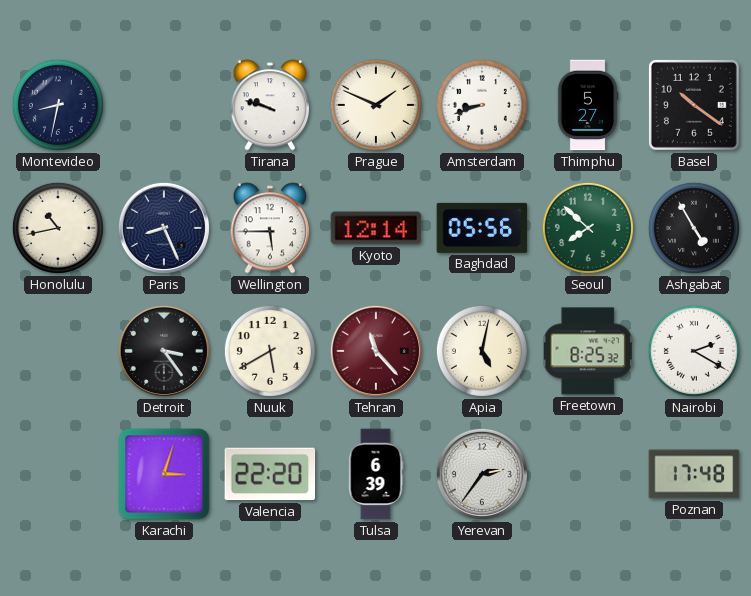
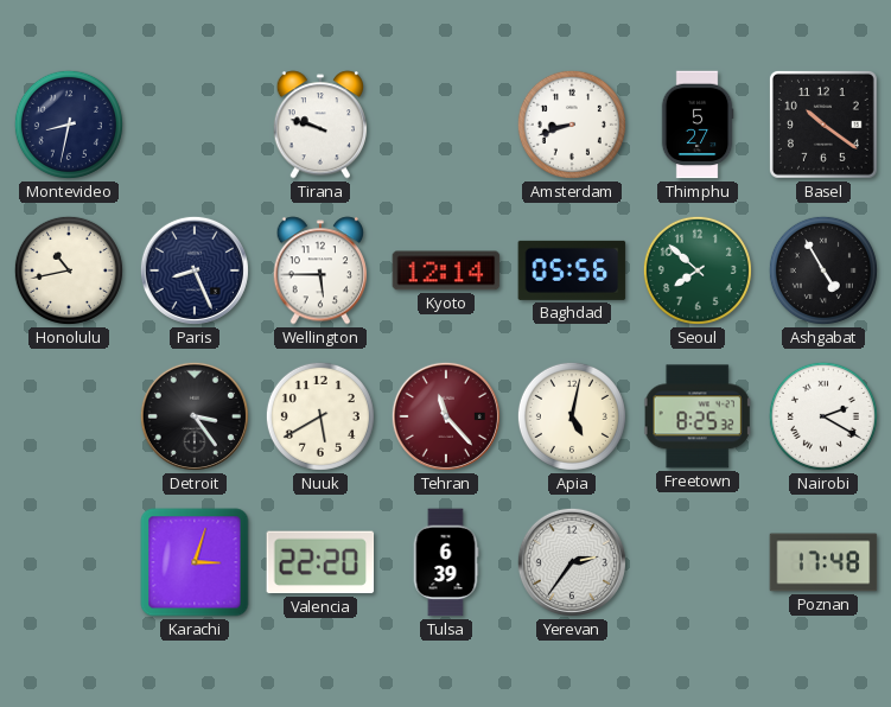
Prague: 1:49 -> none (376, 105)
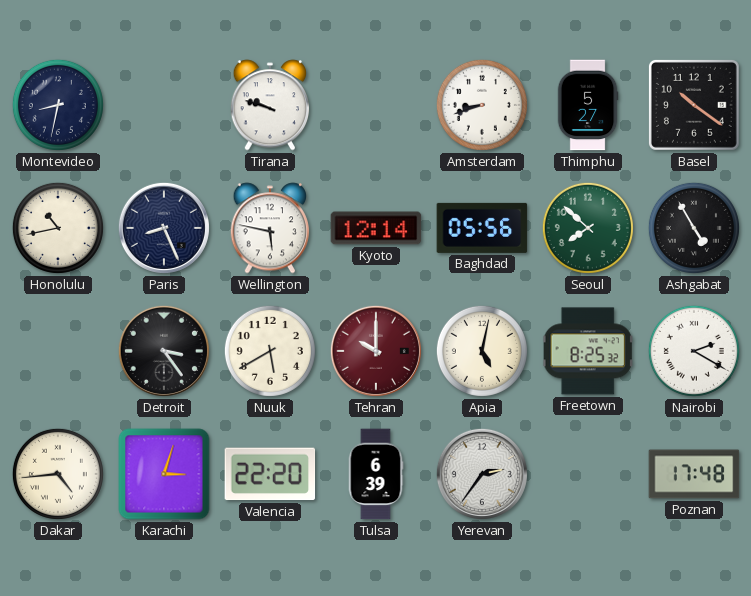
Wellington: 5:45 -> 5:47 (270, 228)
Tehran: 11:23 -> 10:00 (376, 351)
Dakar: none -> 4:44 (58, 474)
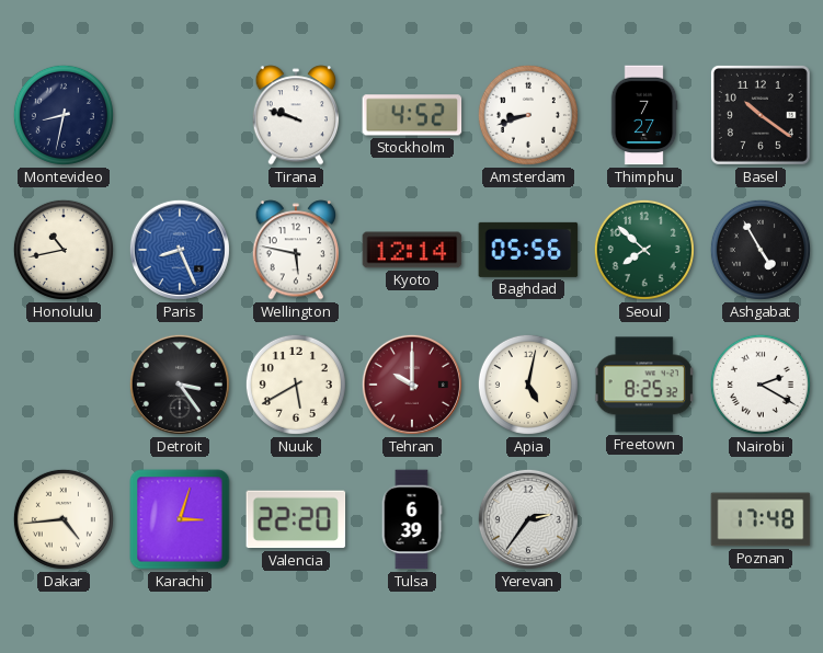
Stockholm: none -> 4:52 (412, 115)
Thimphu: 5:27 -> 7:27 (644, 115)
Paris dial: navy -> blue (180, 250)
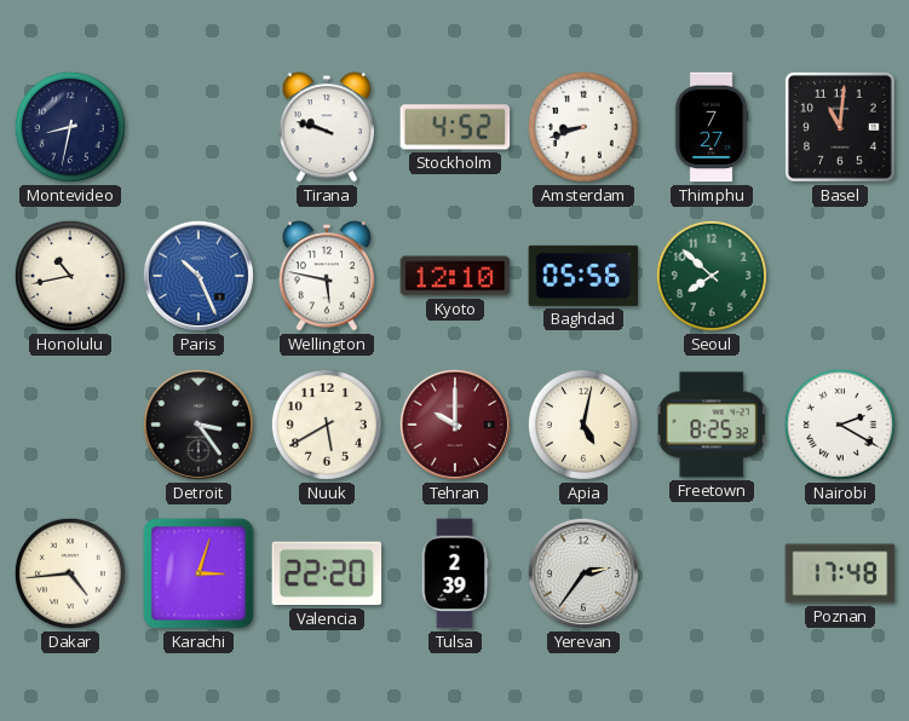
Basel: 10:21 -> 11:01 (840, 127)
Paris: 8:26 -> 10:26 (199, 276)
Kyoto: 12:14 -> 12:10 (455, 276)
Ashgabat: 4:55 -> none (761, 250)
Tulsa: 6:39 -> 2:39 (455, 573)
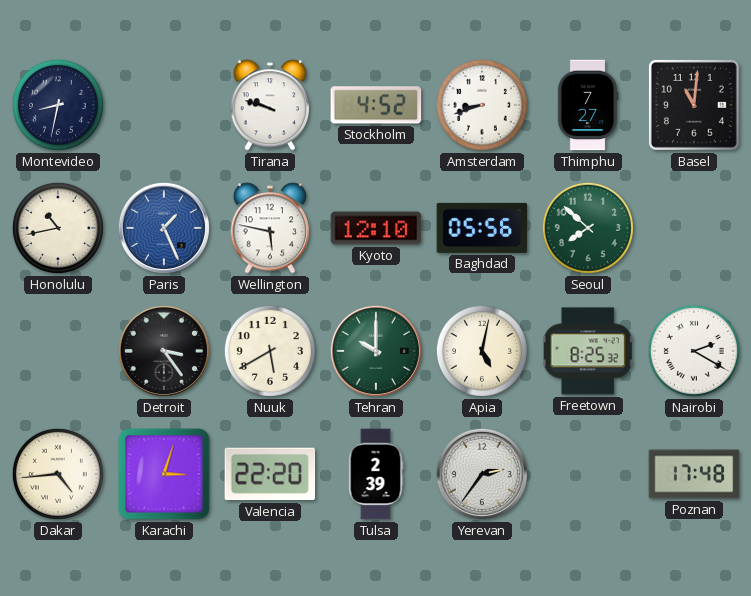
Paris: 10:26 -> 1:26 (164, 228)
Tehran dial: burgundy -> green (376, 351)
